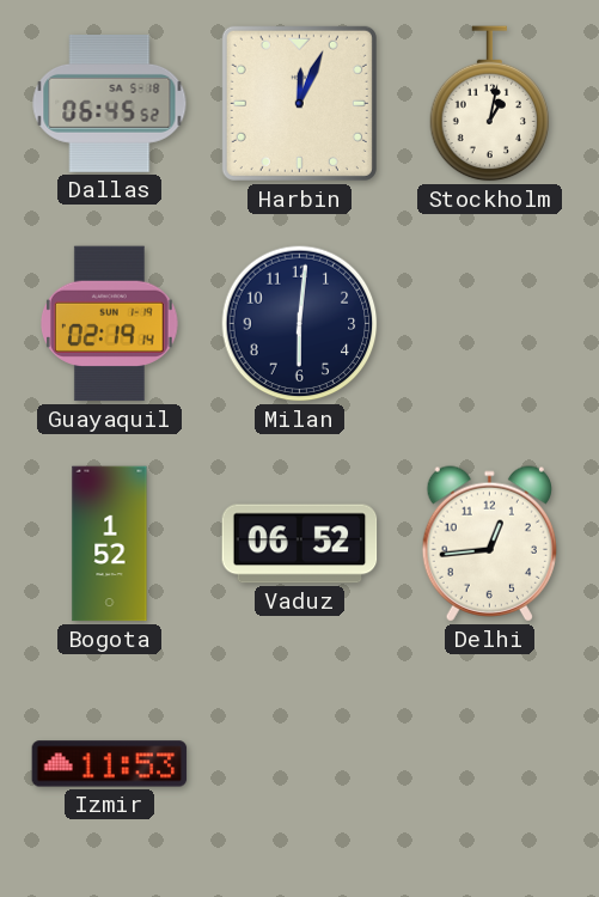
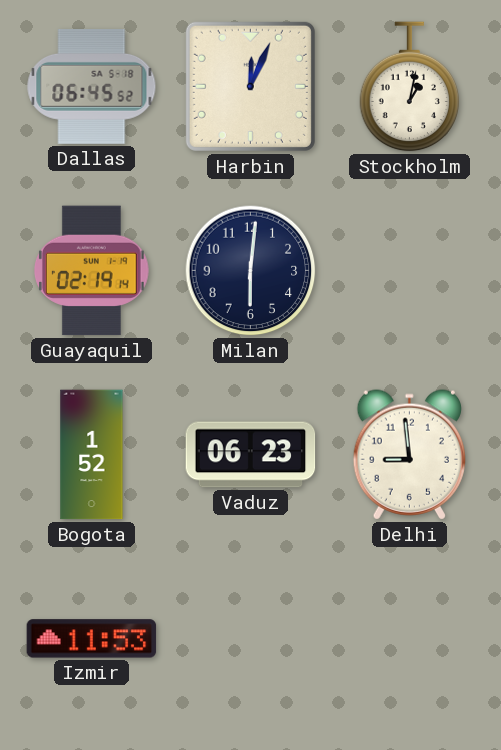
Vaduz: 06:52 -> 06:23 (251, 455)
Delhi: 12:44 -> 8:59 (409, 455)
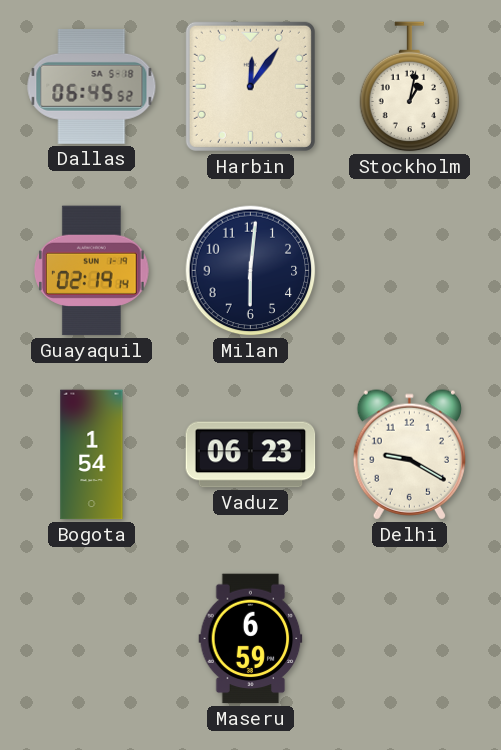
Harbin: 12:04 -> 12:06 (250, 86)
Bogota: 1:52 -> 1:54 (92, 455)
Delhi: 8:59 -> 9:20 (409, 455)
Izmir: 11:53 -> none (92, 639)
Maseru: none -> 6:59 (251, 639)
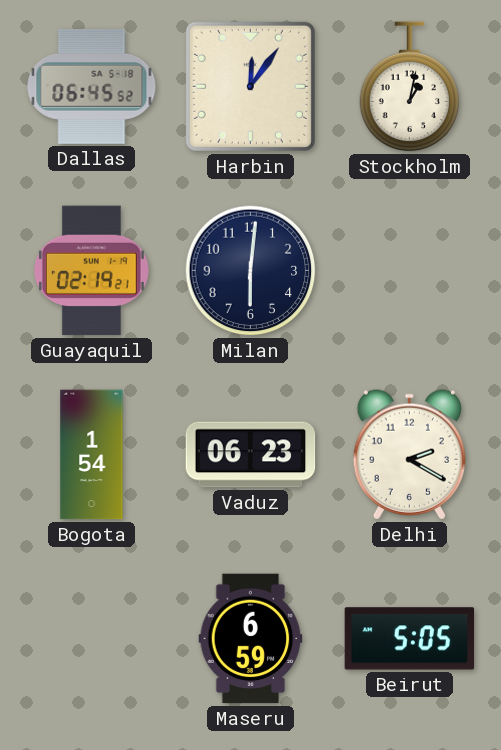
Guayaquil: 02:19:14 -> 02:19:21 (91, 271)
Delhi: 9:20 -> 2:20 (409, 455)
Beirut: none -> 5:05 (410, 639)
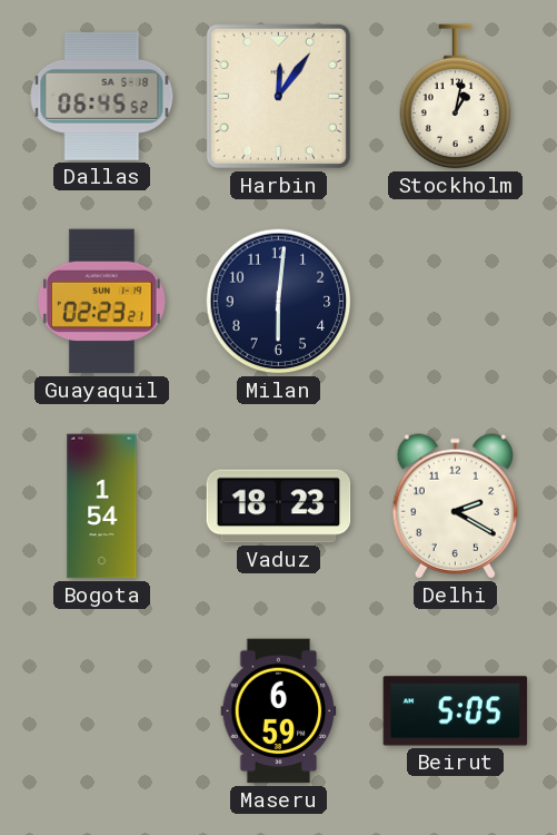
Guayaquil: 02:19 -> 02:23 (101, 302)
Vaduz: 06:23 -> 18:23 (279, 507)
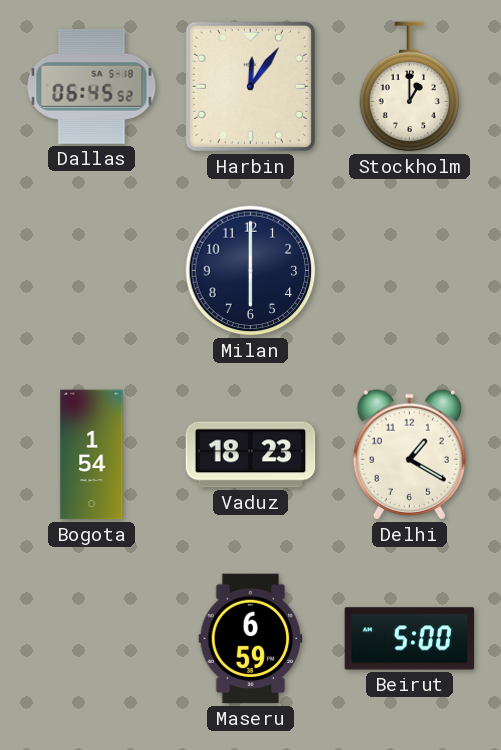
Stockholm: 1:02 -> 1:00 (410, 87)
Guayaquil: 02:23 -> none (101, 302)
Milan: 6:01 -> 6:00 (251, 271)
Delhi: 2:20 -> 1:20 (409, 455)
Beirut: 5:05 -> 5:00 (410, 639)
